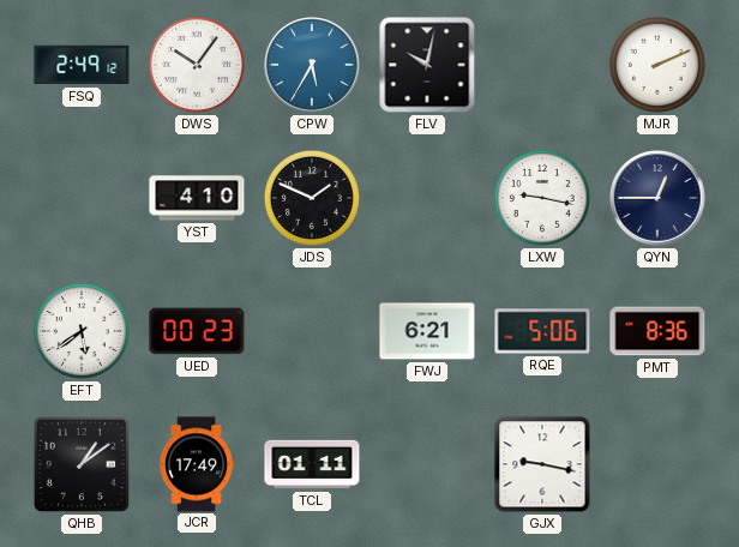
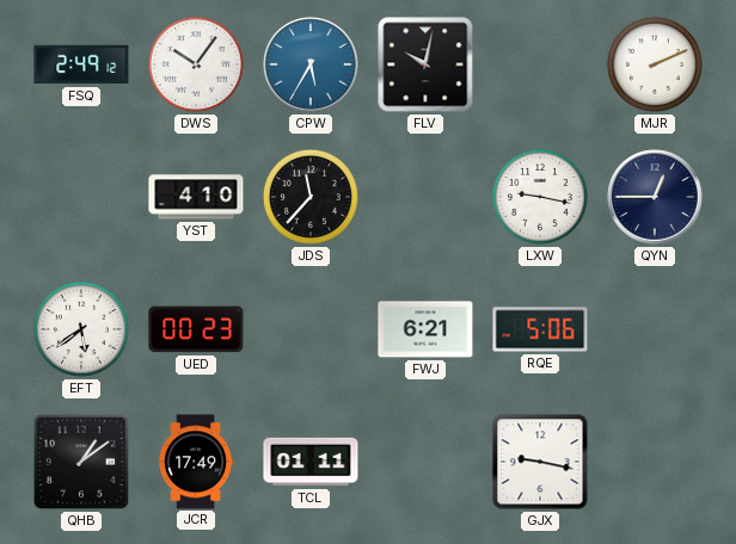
JDS: 1:49 -> 11:37 (311, 197)
PMT: 8:36 -> none (657, 331)
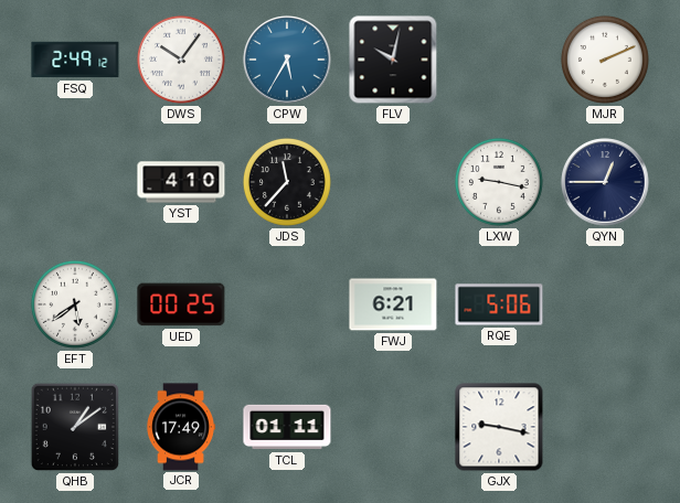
UED: 00:23 -> 00:25 (181, 304)
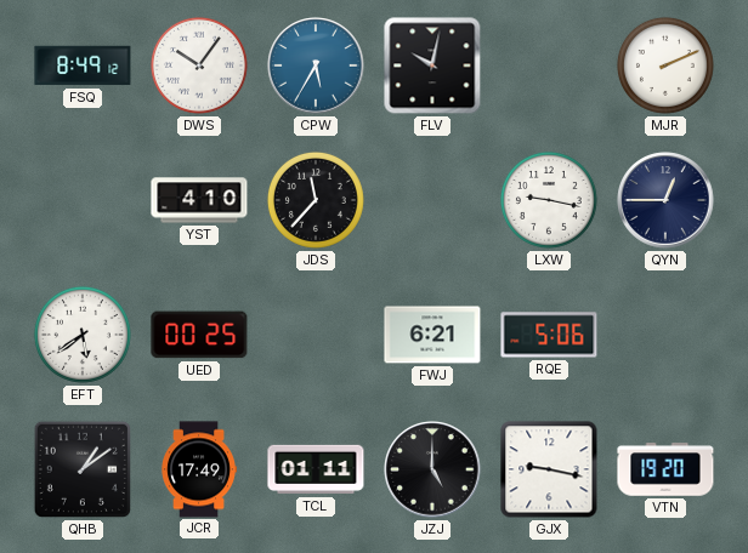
FSQ: 2:49 -> 8:49 (83, 65)
JZJ: none -> 5:00 (432, 469)
VTN: none -> 19:20 (665, 469)
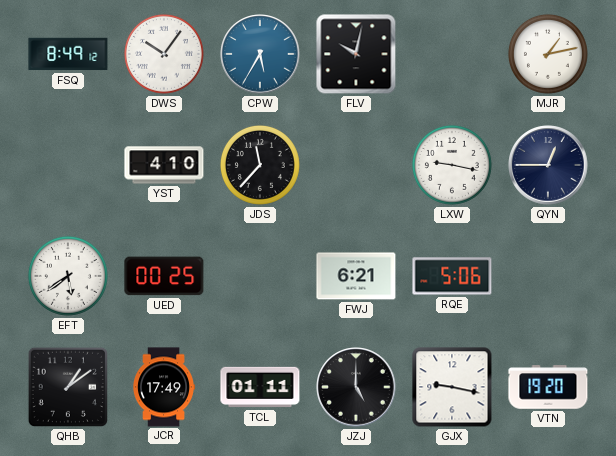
MJR: 2:11 -> 1:13 (548, 54)
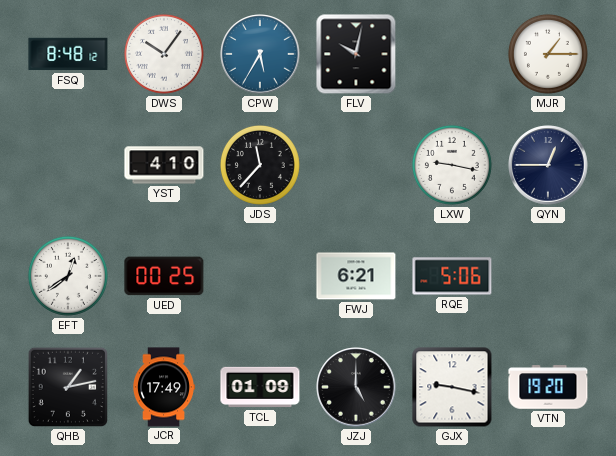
FSQ: 8:49 -> 8:48 (68, 54)
MJR: 1:13 -> 1:15 (548, 54)
EFT: 5:39 -> 12:39 (68, 276)
QHB: 1:09 -> 1:13 (68, 387)
TCL: 01:11 -> 01:09 (260, 387)
